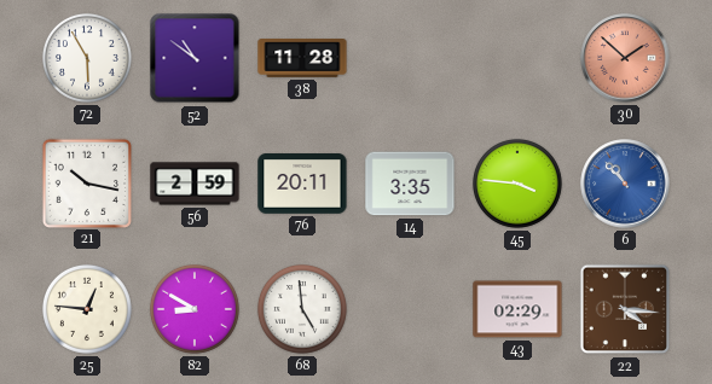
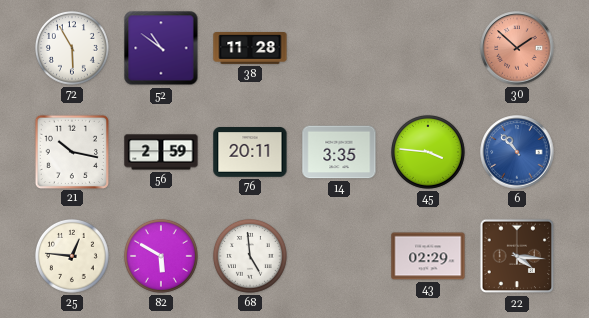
82: 8:50 -> 5:50 (161, 256)
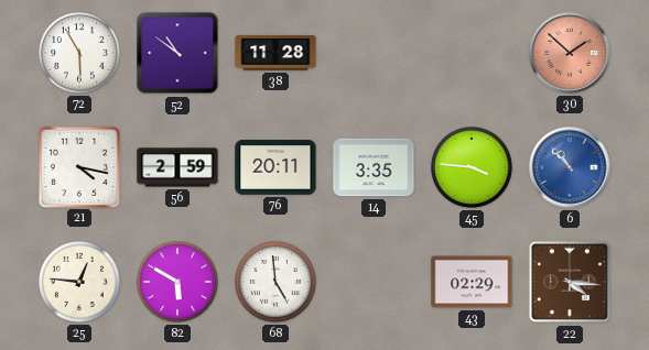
21: 10:17 -> 4:17 (78, 166)
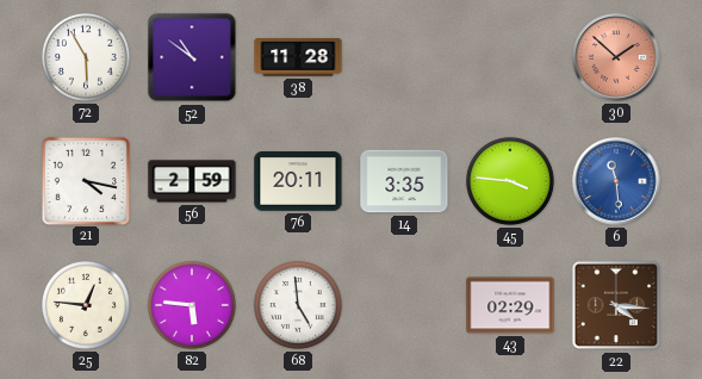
6: 10:53 -> 11:29 (616, 181)
82: 5:50 -> 5:46 (192, 305)
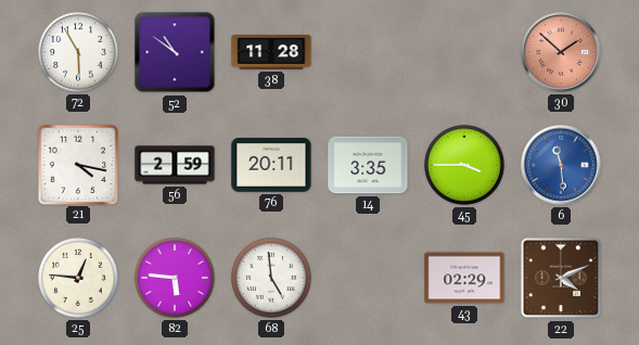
45: 3:46 -> 3:45 (464, 165)
22: 4:16 -> 4:11 (561, 278)
